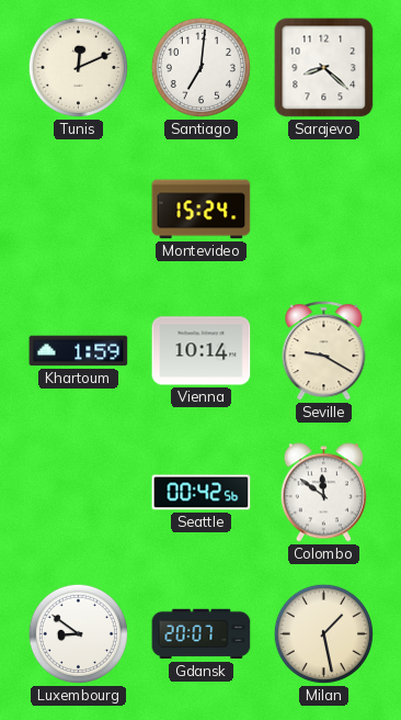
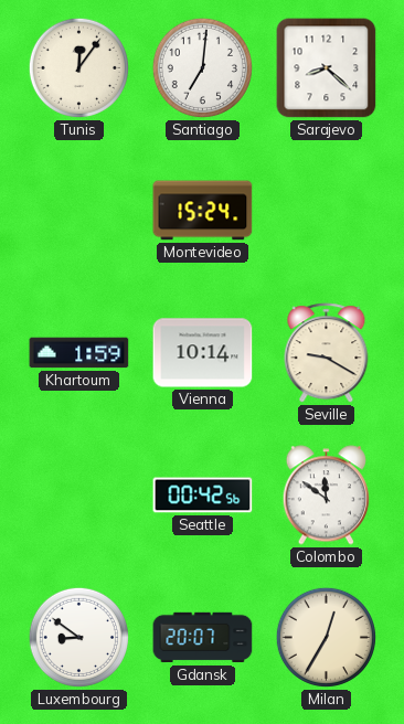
Tunis: 12:11 -> 12:06 (78, 67)
Milan: 1:28 -> 12:35 (326, 637)
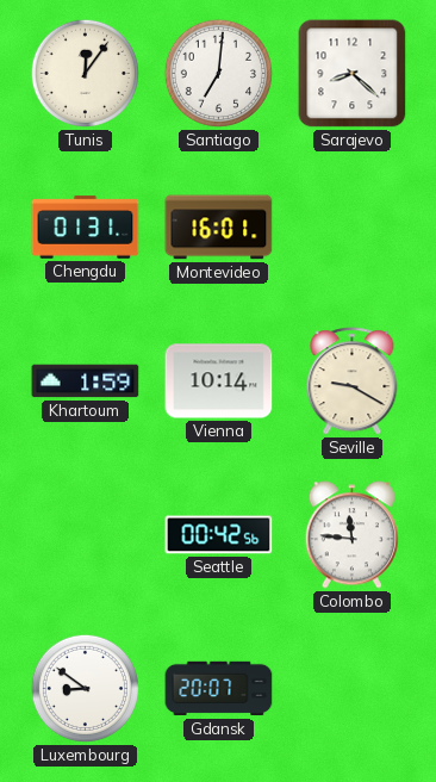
Chengdu: none -> 01:31 (86, 228)
Montevideo: 15:24 -> 16:01 (219, 228)
Colombo: 11:51 -> 11:46 (351, 535)
Milan: 12:35 -> none (326, 637)
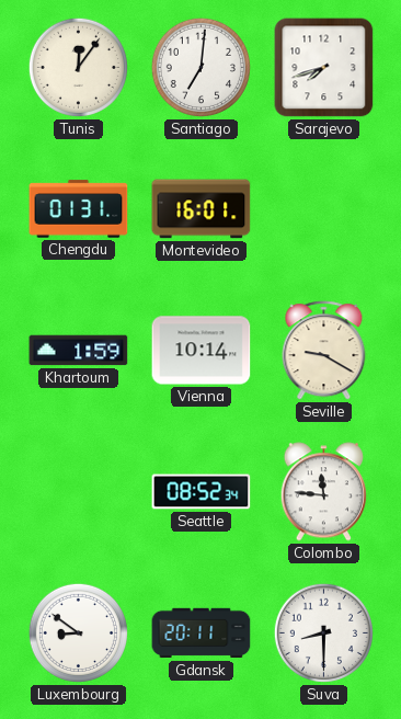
Sarajevo: 8:22 -> 7:42 (324, 68)
Seattle: 00:42 -> 08:52 (202, 492)
Gdansk: 20:07 -> 20:11 (202, 634)
Suva: none -> 8:30 (323, 632)
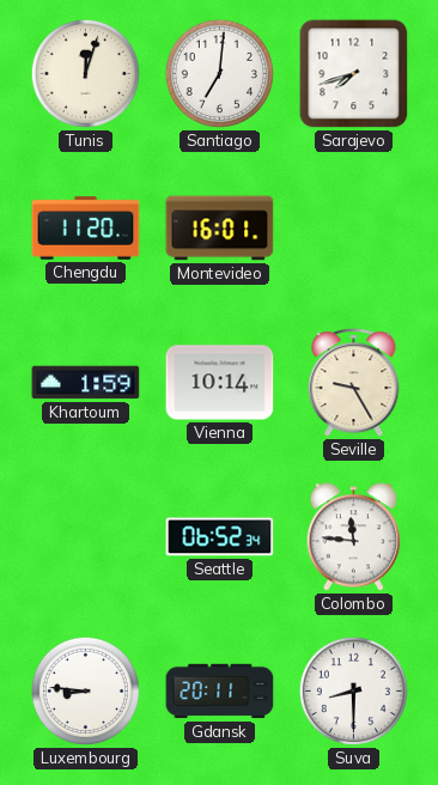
Tunis: 12:06 -> 12:03 (85, 73)
Chengdu: 01:31 -> 11:20 (86, 229)
Seville: 9:20 -> 9:25 (354, 383)
Seattle: 08:52 -> 06:52 (220, 537)
Luxembourg: 8:51 -> 8:46 (85, 690)
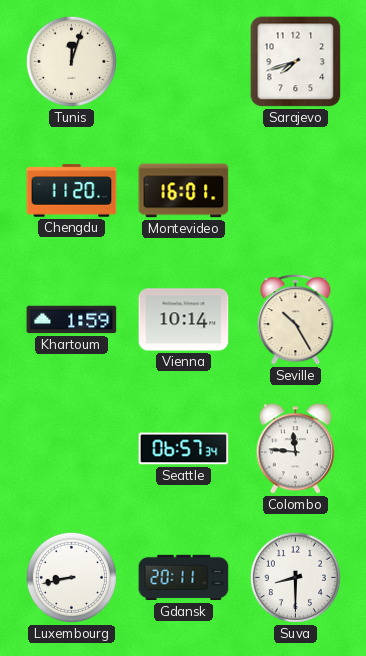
Santiago: 7:01 -> none (219, 73)
Seville: 9:25 -> 10:25 (296, 320)
Seattle: 06:52 -> 06:57 (184, 449)
Luxembourg: 8:46 -> 8:43 (71, 577)
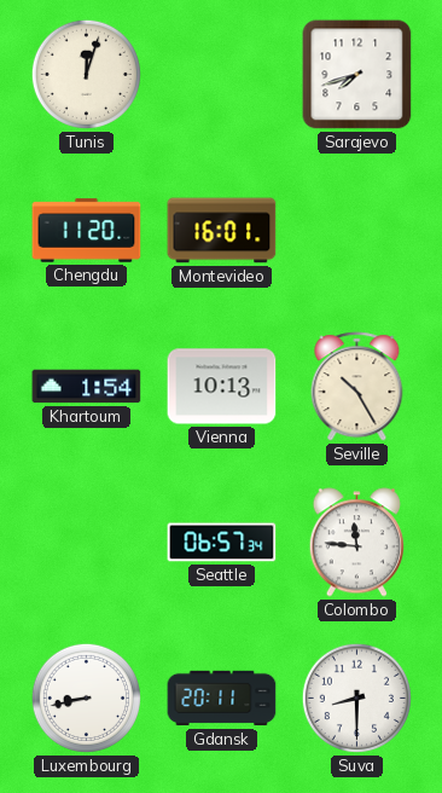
Khartoum: 1:59 -> 1:54 (87, 387)
Vienna: 10:14 -> 10:13 (222, 387)
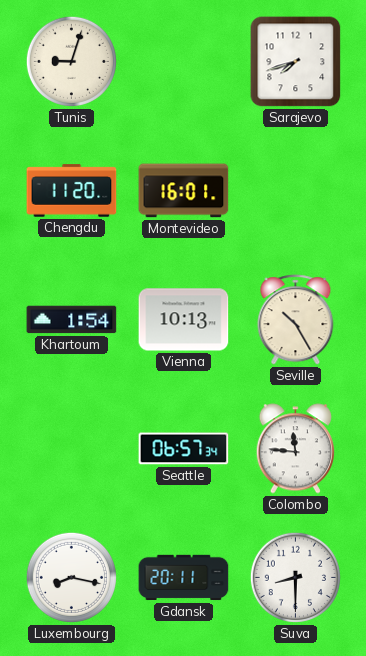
Tunis: 12:03 -> 9:03 (71, 61)
Luxembourg: 8:43 -> 8:17 (71, 577)
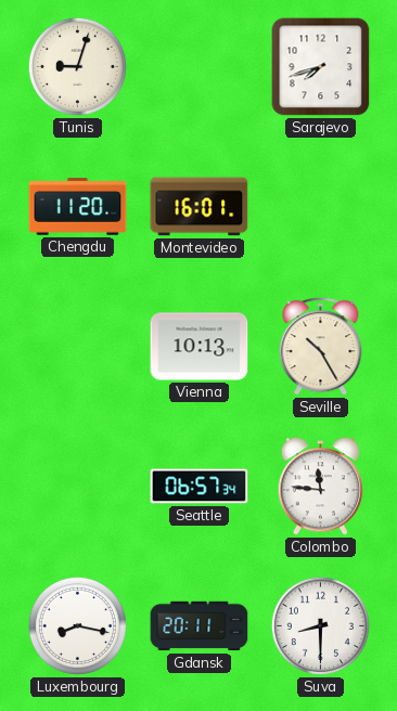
Khartoum: 1:54 -> none (72, 320)
